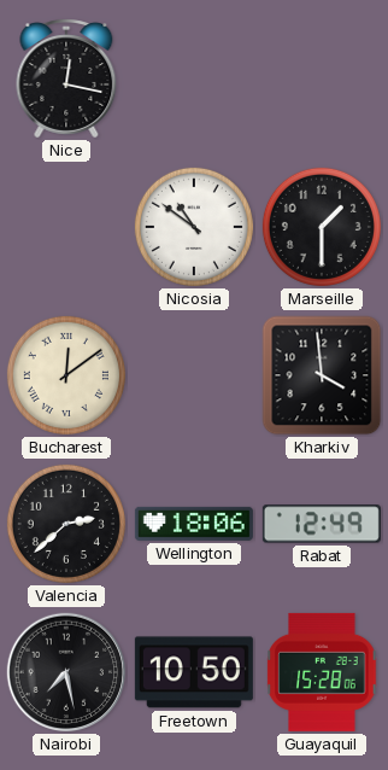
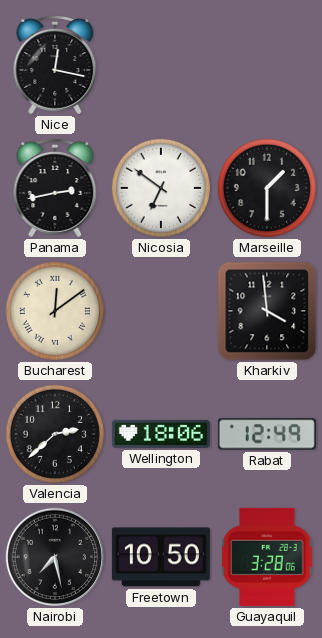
Panama: none -> 2:43 (55, 188)
Nicosia: 10:51 -> 6:51 (161, 188)
Guayaquil: 15:28 -> 3:28 (267, 557)
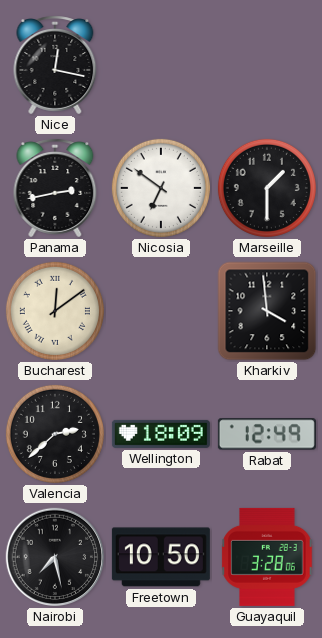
Wellington: 18:06 -> 18:09 (161, 434)
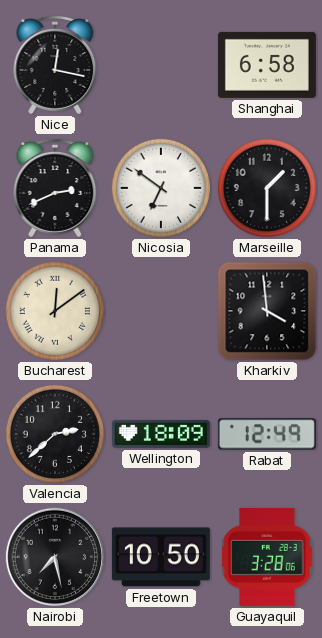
Shanghai: none -> 6:58 (267, 65)
Panama: 2:43 -> 2:41 (55, 188)
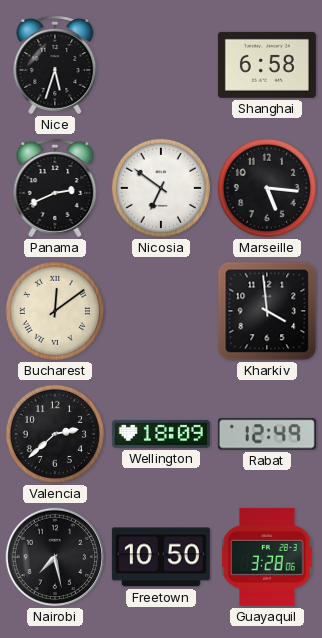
Nice: 12:17 -> 5:33 (55, 65)
Marseille: 1:30 -> 5:16 (267, 188)
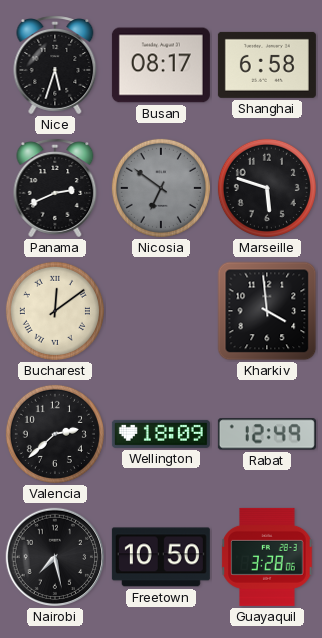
Busan: none -> 08:17 (161, 65)
Nicosia dial: white -> grey (161, 188)
Marseille: 5:16 -> 5:48 (267, 188)
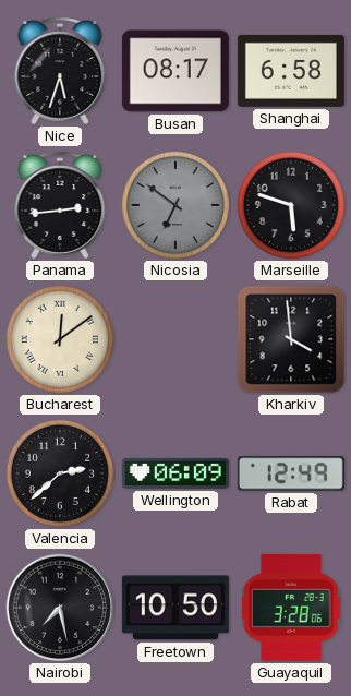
Panama: 2:41 -> 2:44 (60, 205)
Wellington: 18:09 -> 06:09 (175, 473)
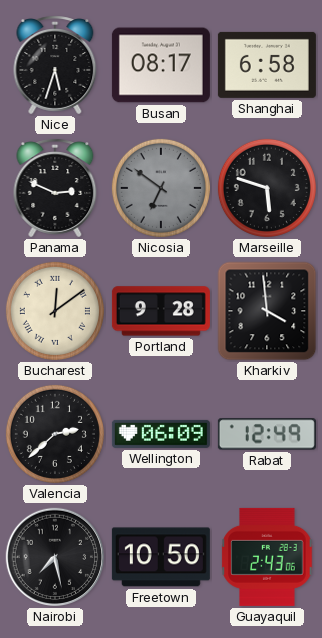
Panama: 2:44 -> 2:49 (55, 188)
Portland: none -> 9:28 (161, 311)
Guayaquil: 3:28 -> 2:43 (267, 557)
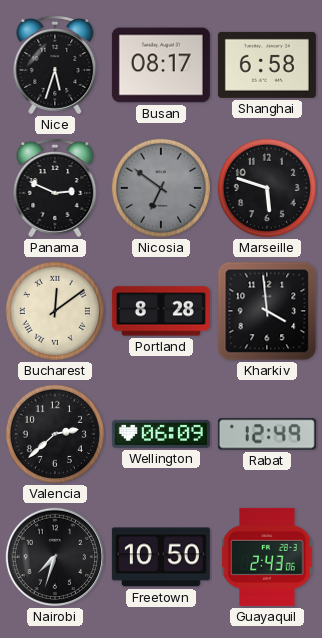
Portland: 9:28 -> 8:28 (161, 311)
Nairobi: 7:28 -> 7:33 (55, 557)
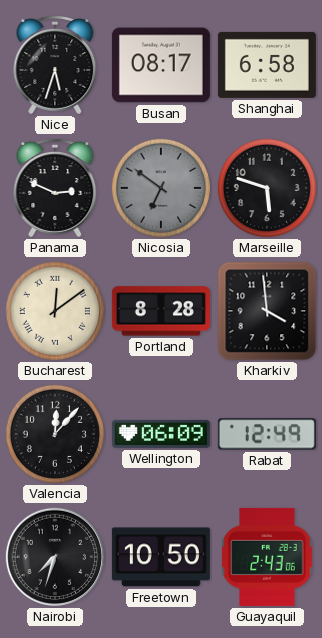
Valencia: 2:38 -> 12:07 (55, 434)
